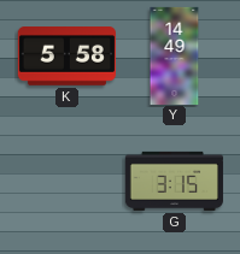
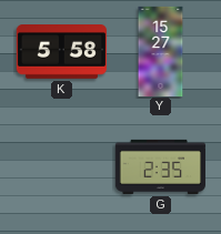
Y: 14:49 -> 15:27 (161, 51)
G: 3:15 -> 2:35 (160, 166)
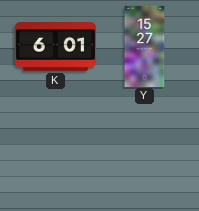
K: 5:58 -> 6:01 (55, 47)
G: 2:35 -> none (160, 166)
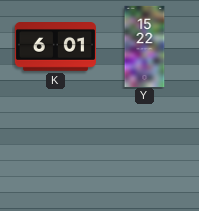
Y: 15:27 -> 15:22 (145, 46)
